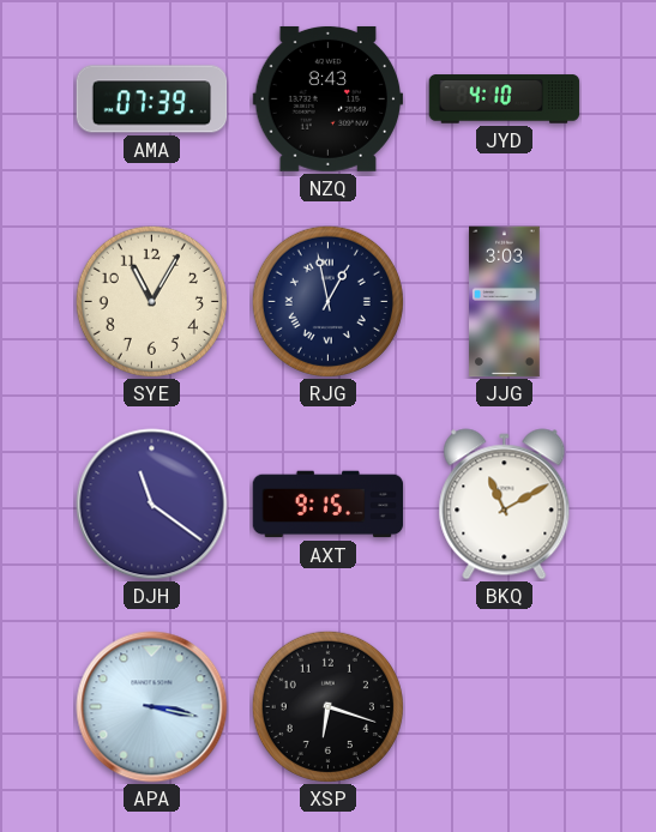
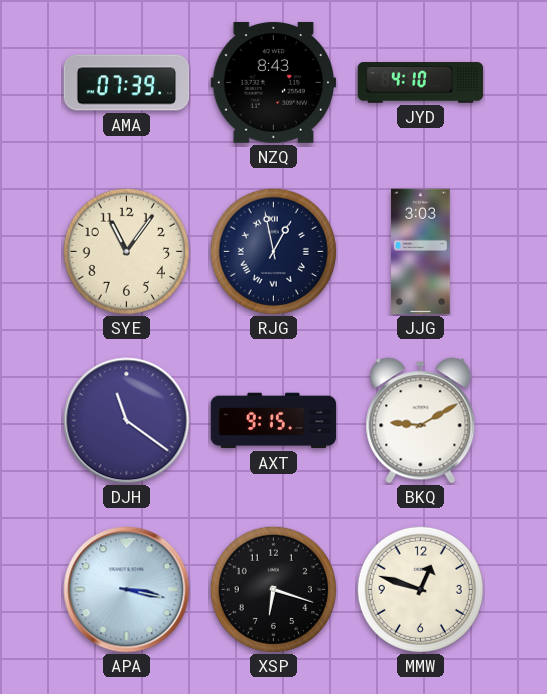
SYE: 11:05 -> 11:06 (126, 251)
BKQ: 11:10 -> 9:10 (421, 421)
MMW: none -> 12:48 (420, 589)
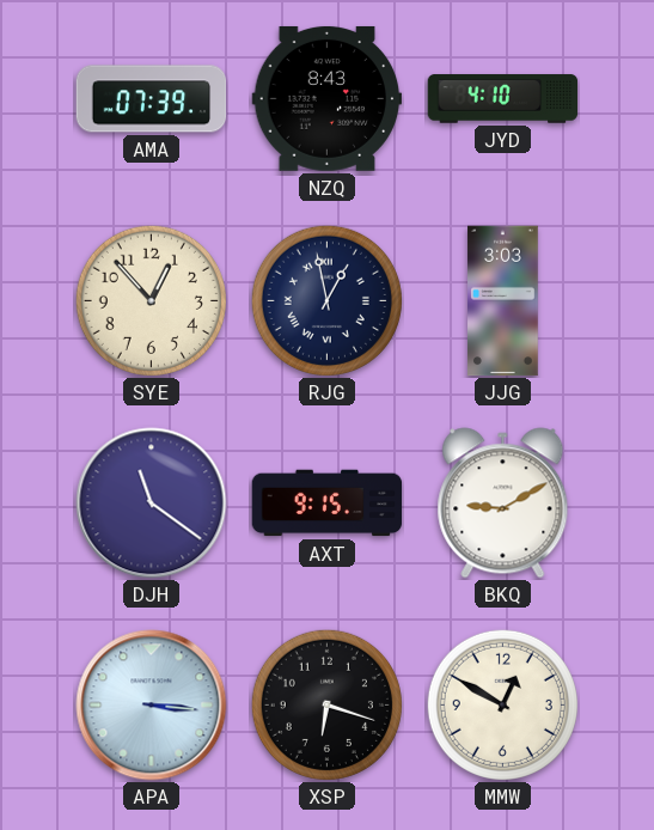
SYE: 11:06 -> 12:53 (151, 300)
APA: 3:17 -> 3:16 (152, 706)
MMW: 12:48 -> 12:50 (502, 704)
